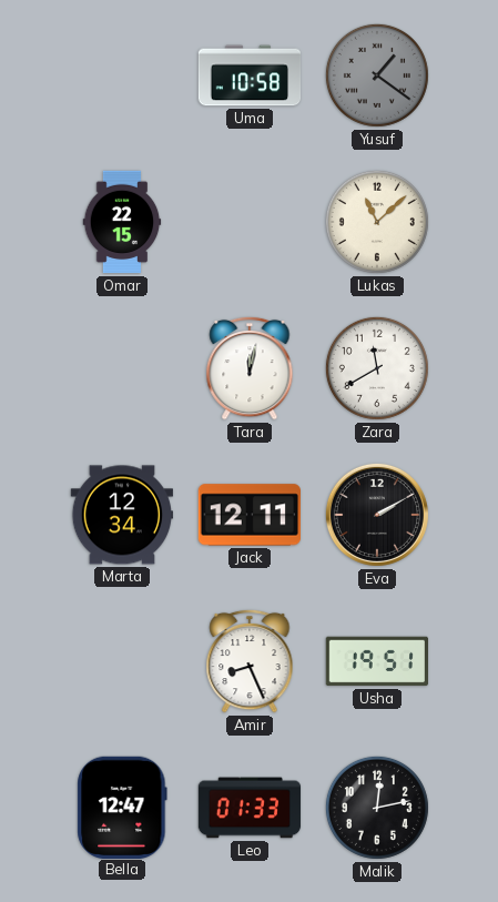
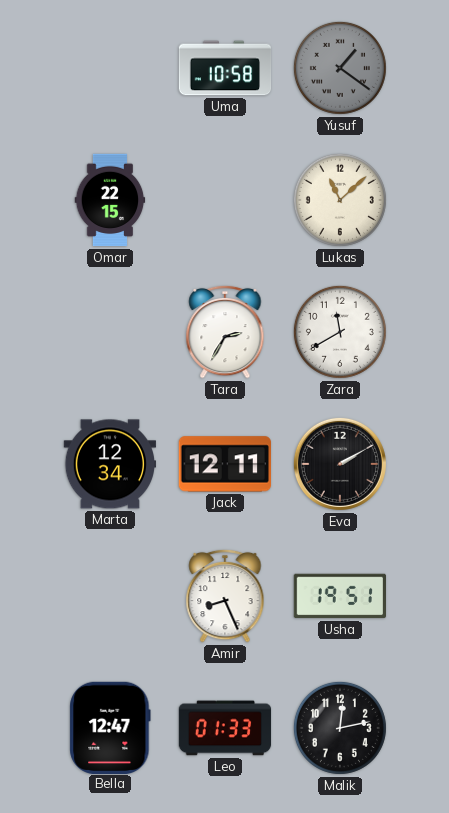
Tara: 12:02 -> 2:35 (225, 332)
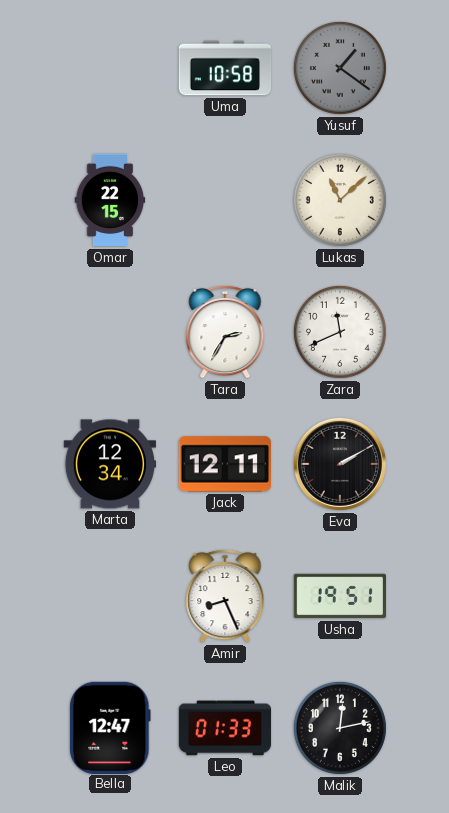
Zara: 11:40 -> 11:41 (340, 332)
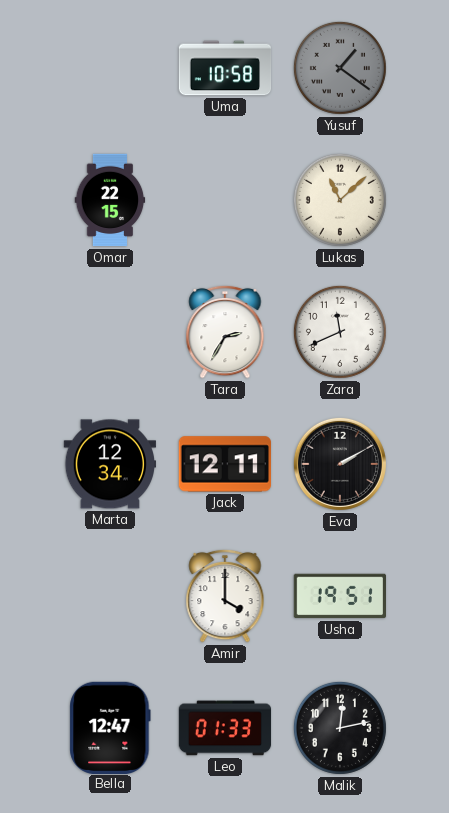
Amir: 8:26 -> 4:00 (225, 596)
